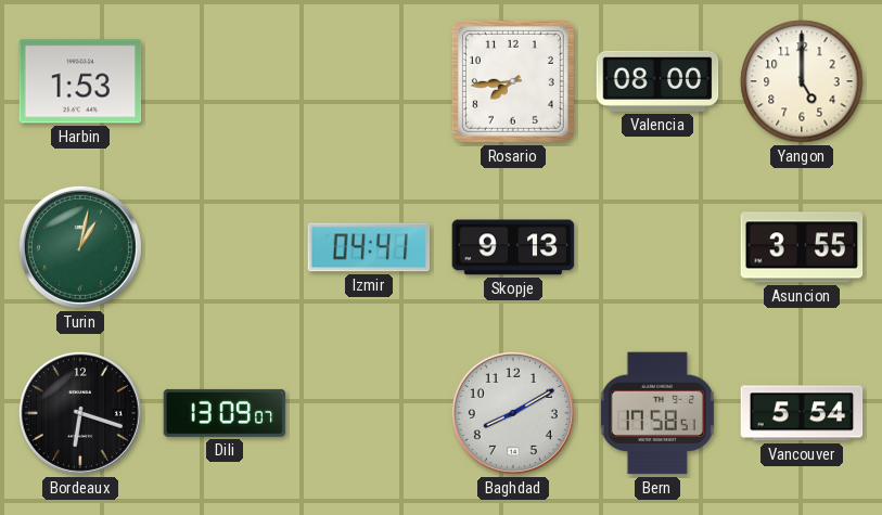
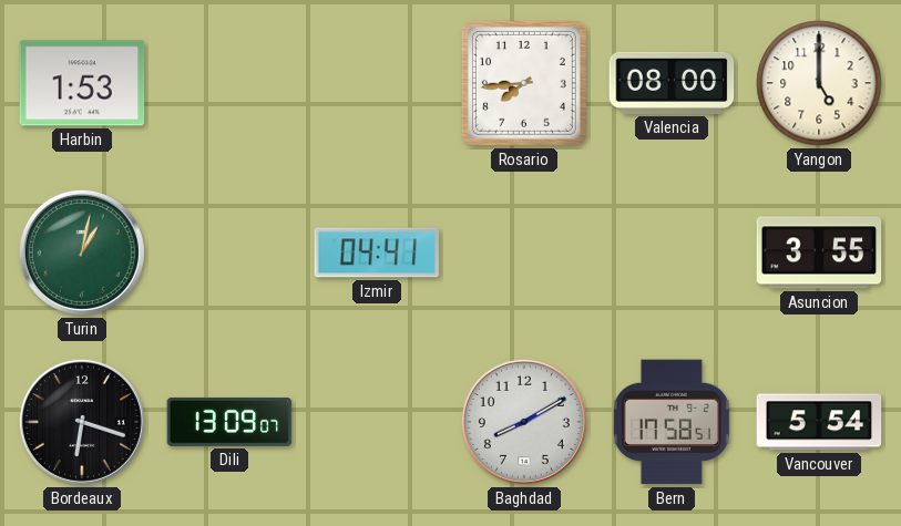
Skopje: 9:13 -> none (513, 247)
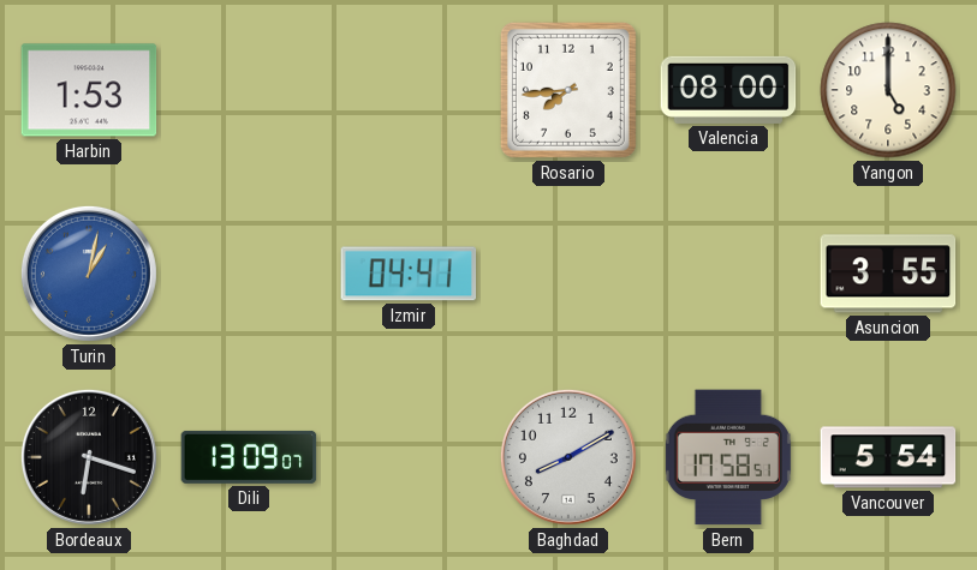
Turin dial: green -> blue (89, 274)
